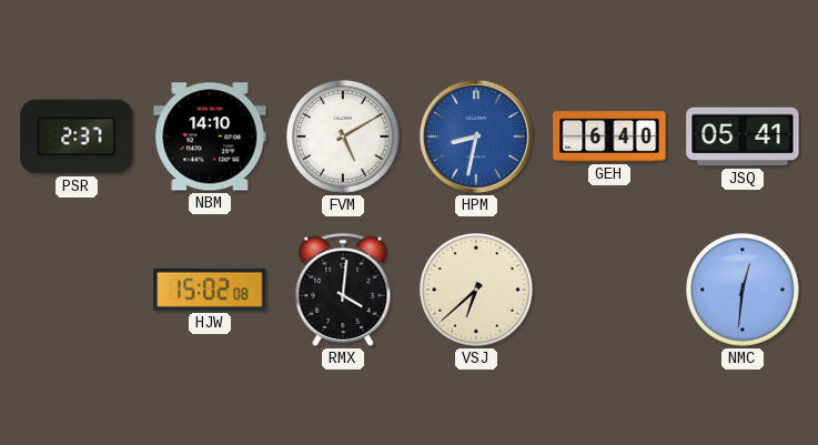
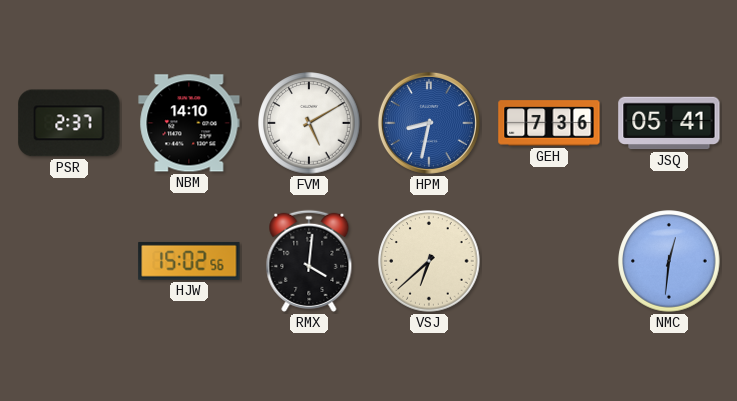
GEH: 6:40 -> 7:36 (549, 123)
HJW: 15:02:08 -> 15:02:56 (189, 261)
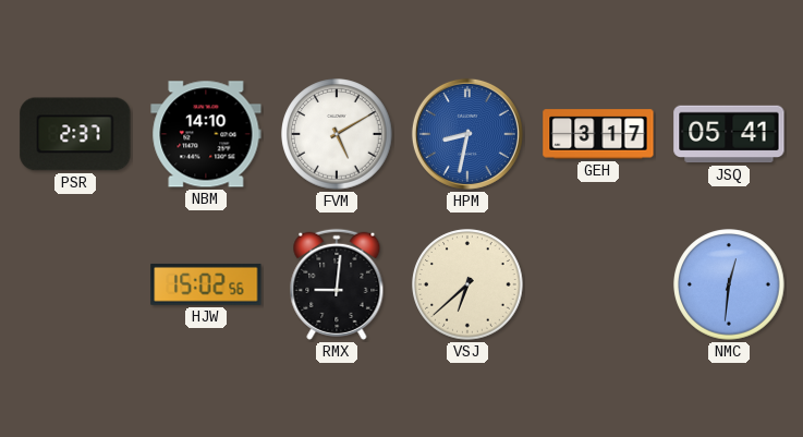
GEH: 7:36 -> 3:17 (598, 134)
RMX: 4:01 -> 9:01 (337, 284)
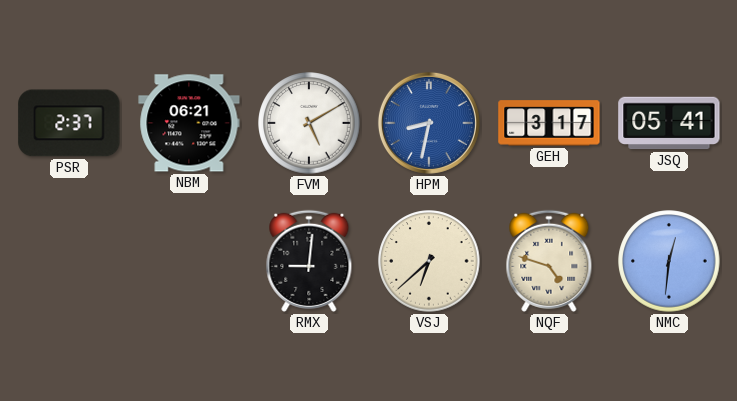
NBM: 14:10 -> 06:21 (189, 123)
HJW: 15:02 -> none (206, 284)
NQF: none -> 4:48 (549, 261)
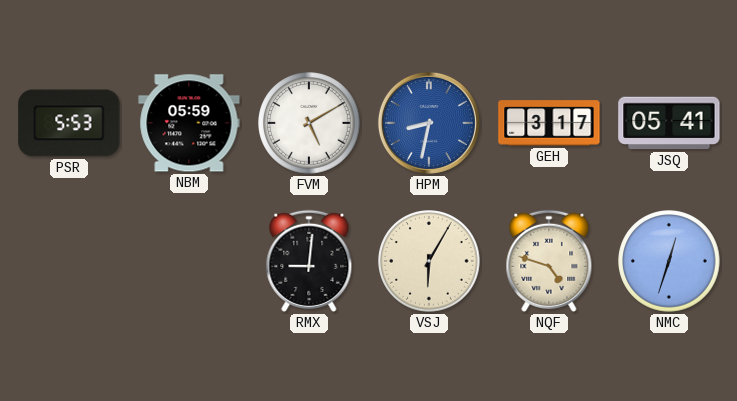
PSR: 2:37 -> 5:53 (69, 123)
NBM: 06:21 -> 05:59 (189, 123)
VSJ: 6:38 -> 6:05 (429, 261)
NMC: 12:31 -> 12:33 (669, 261)
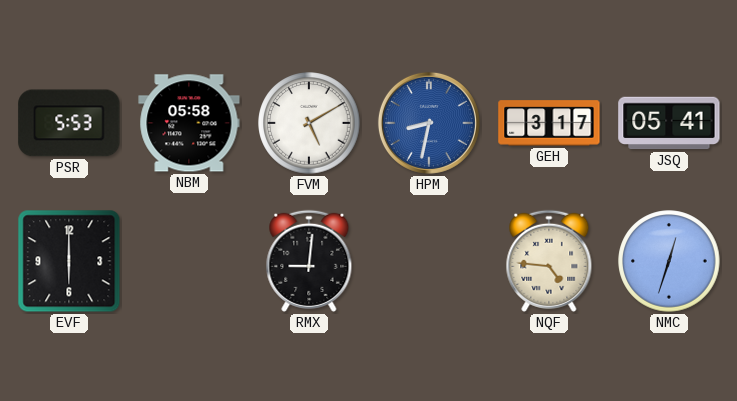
NBM: 05:59 -> 05:58 (189, 123)
EVF: none -> 6:00 (69, 261)
VSJ: 6:05 -> none (429, 261)
NQF: 4:48 -> 4:46 (549, 261)
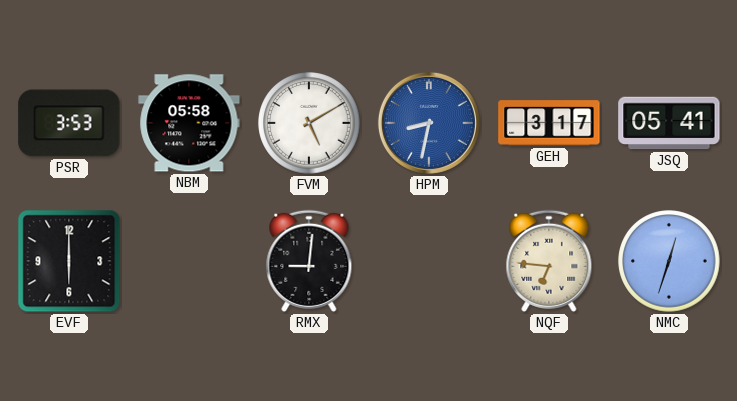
PSR: 5:53 -> 3:53 (69, 123)
NQF: 4:46 -> 6:46 (549, 261)
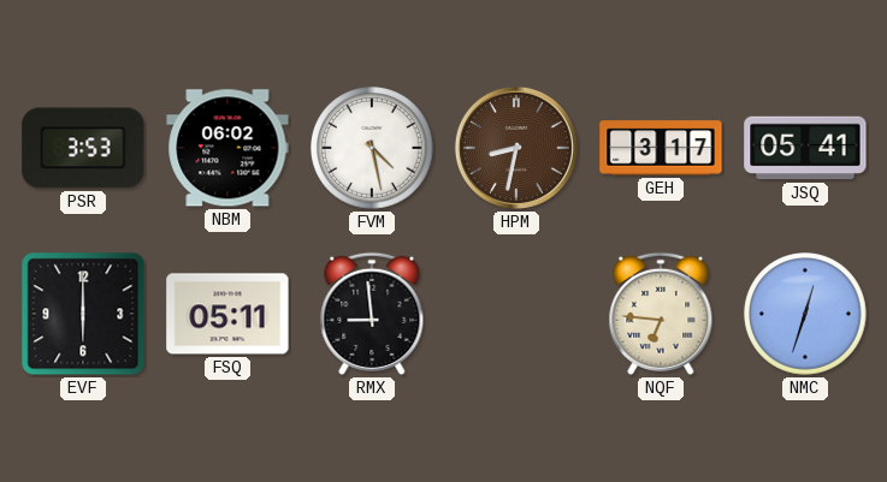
NBM: 05:58 -> 06:02 (227, 148)
FVM: 5:10 -> 4:28 (372, 148)
HPM dial: blue -> brown (516, 148)
FSQ: none -> 05:11 (227, 314)
RMX: 9:01 -> 8:59 (372, 314)
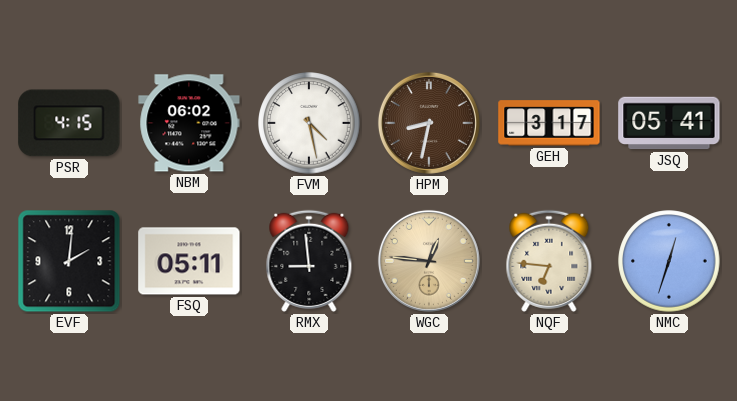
PSR: 3:53 -> 4:15 (69, 123)
EVF: 6:00 -> 2:01 (69, 261)
WGC: none -> 12:46 (429, 261)
